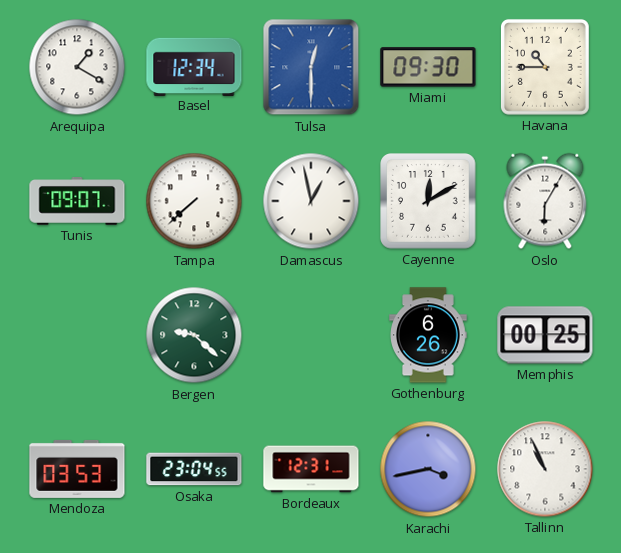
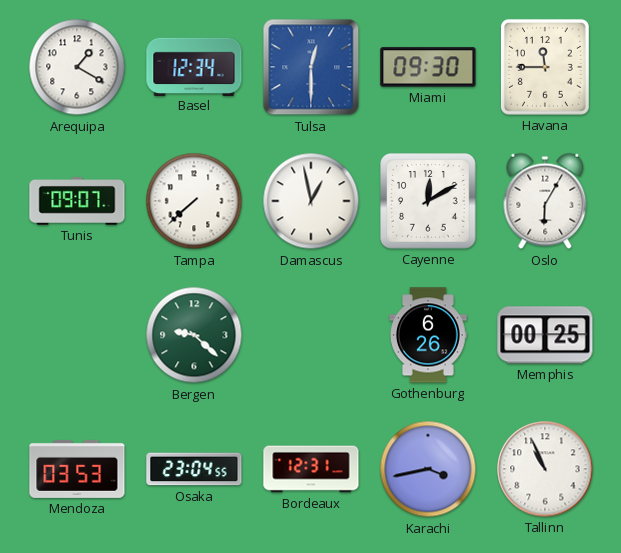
Havana: 10:45 -> 11:45 (545, 67)
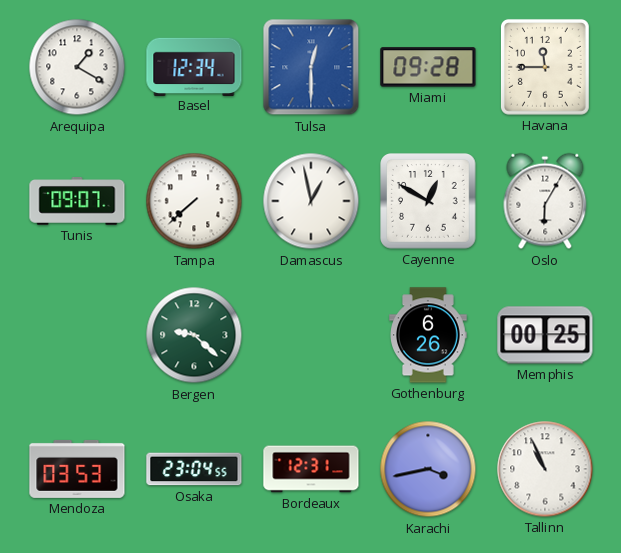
Miami: 09:30 -> 09:28 (428, 67)
Cayenne: 12:10 -> 12:50 (429, 202)
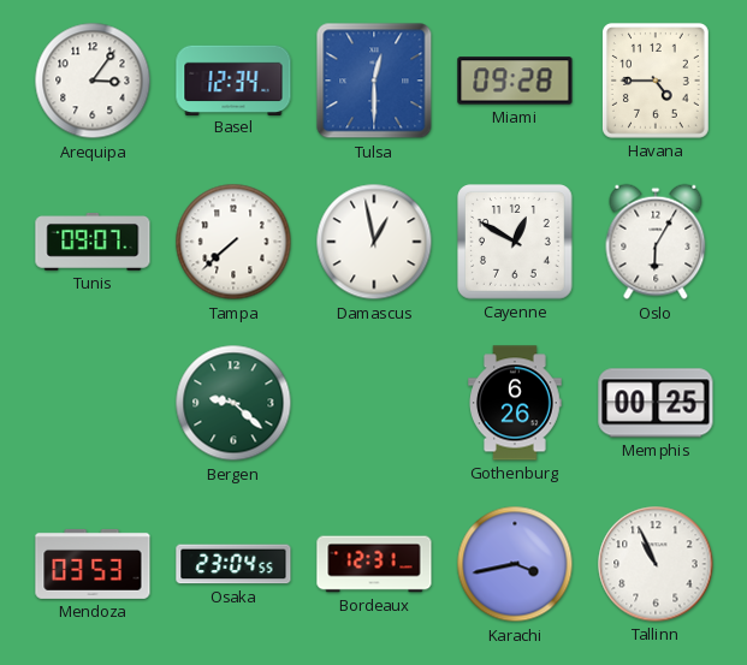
Arequipa: 1:20 -> 3:06 (93, 81)
Havana: 11:45 -> 4:45 (656, 81)
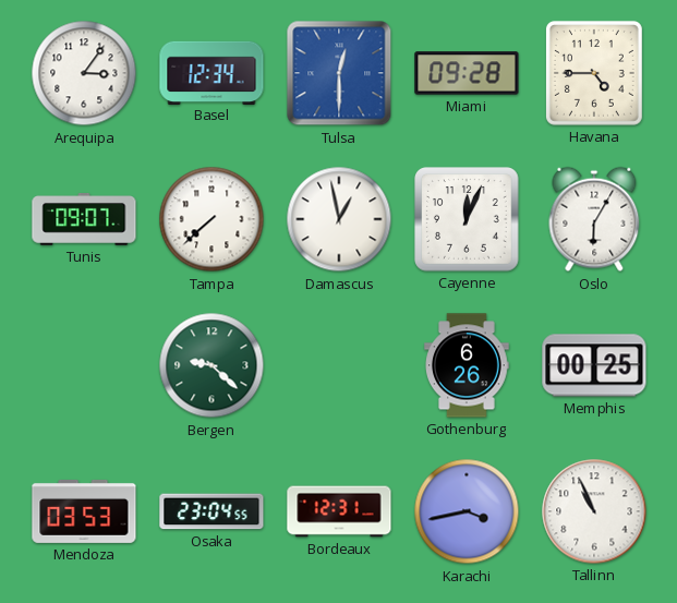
Cayenne: 12:50 -> 12:04 (468, 220)
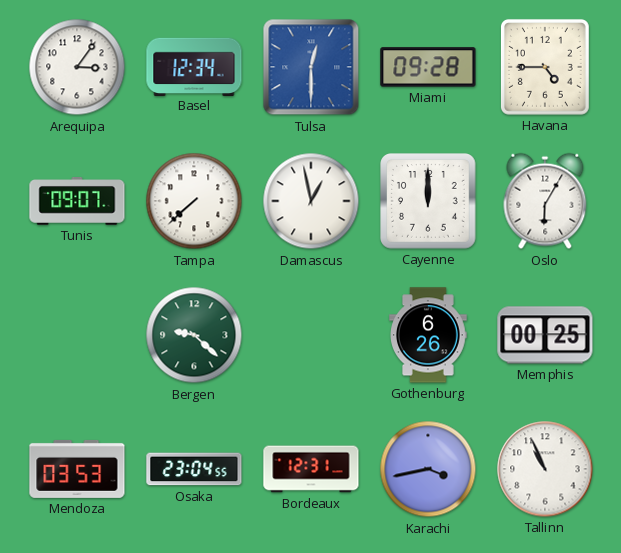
Cayenne: 12:04 -> 12:00 (429, 202)
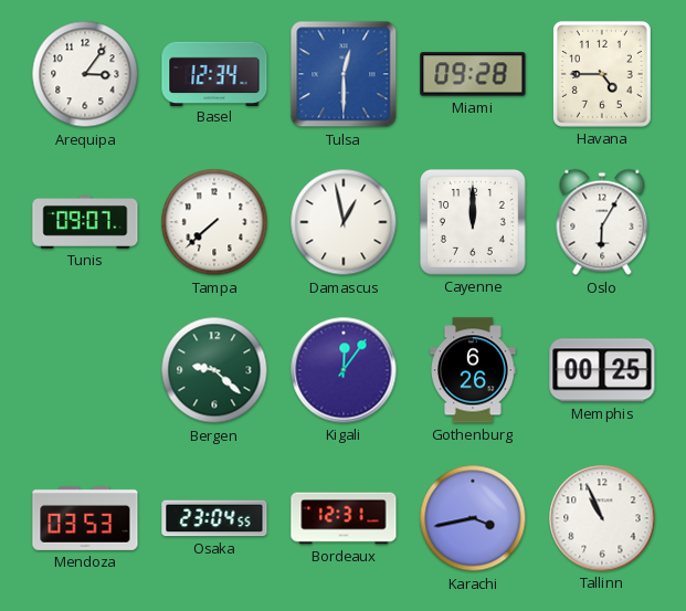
Kigali: none -> 12:06 (344, 370)
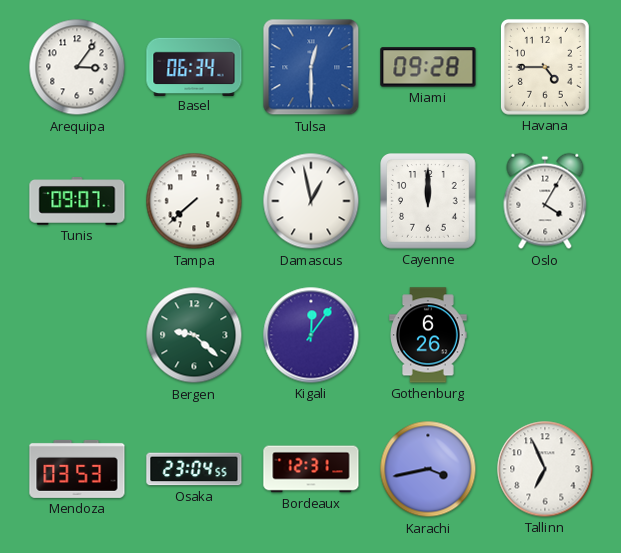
Basel: 12:34 -> 06:34 (194, 66)
Oslo: 6:05 -> 4:05 (545, 201)
Memphis: 00:25 -> none (602, 370)
Tallinn: 10:56 -> 6:56 (545, 469)
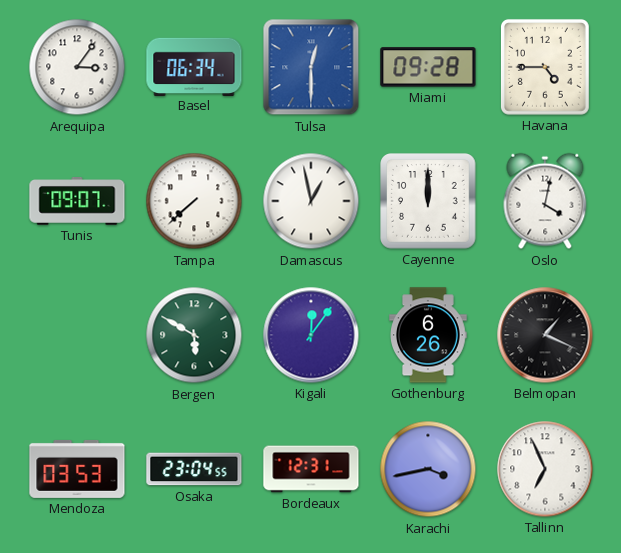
Oslo: 4:05 -> 4:02 (545, 201)
Bergen: 9:22 -> 5:50 (194, 335)
Belmopan: none -> 1:19 (545, 335)
